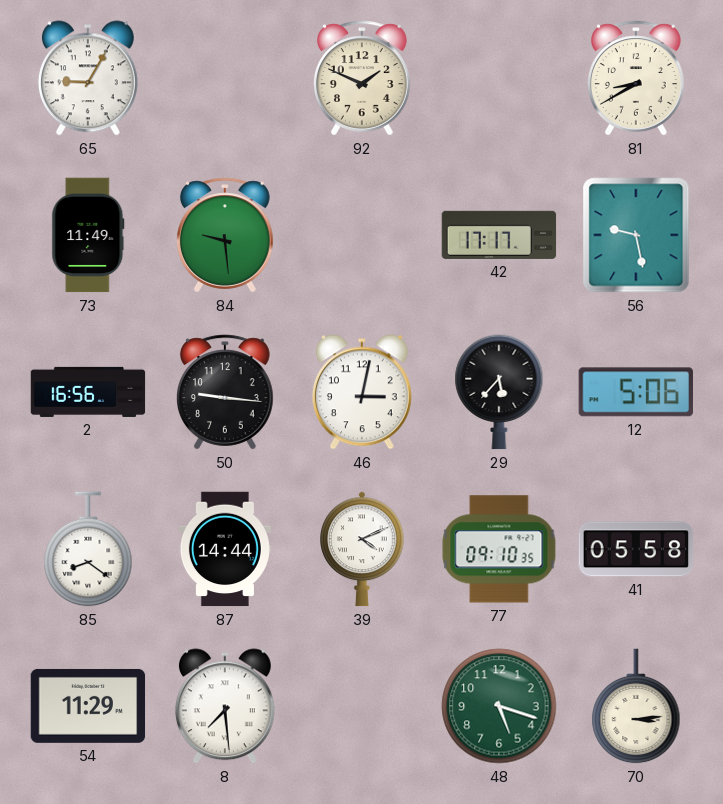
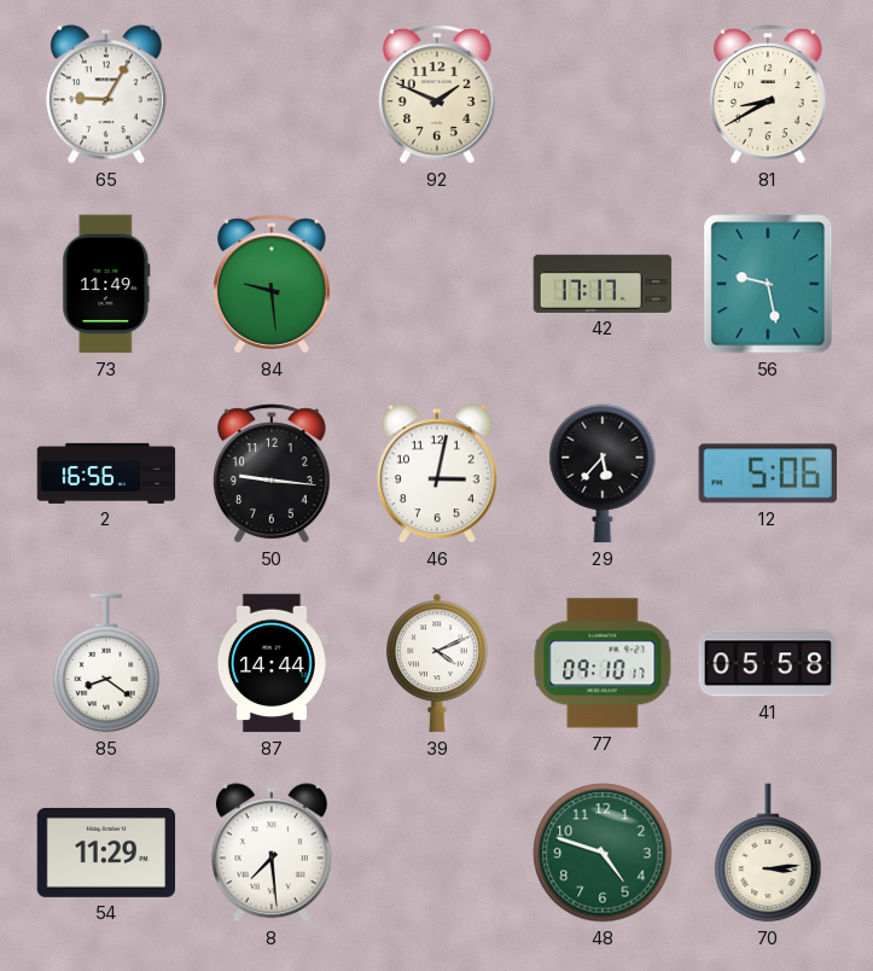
77: 09:10:35 -> 09:10:17 (603, 663)
48: 5:18 -> 4:48 (603, 853)
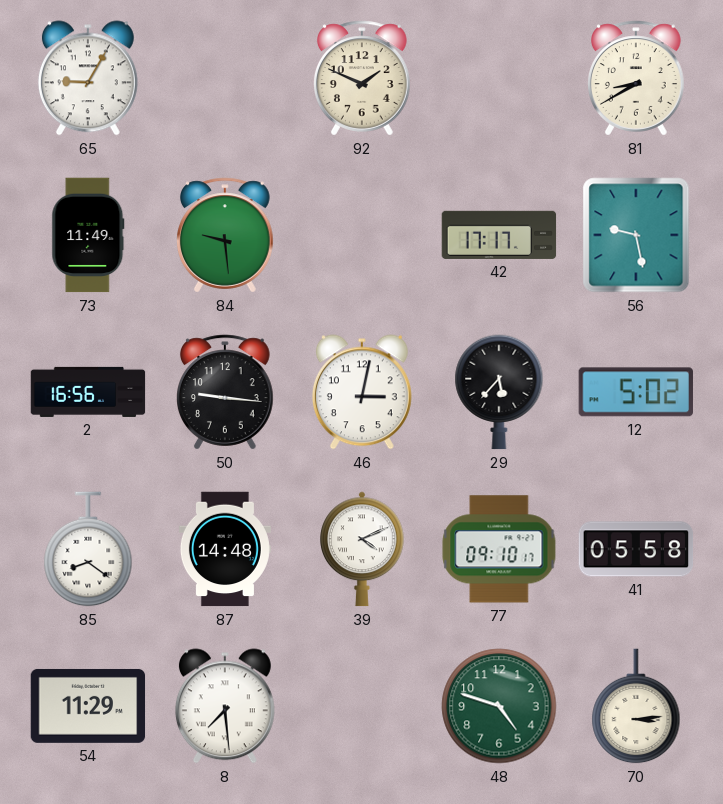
12: 5:06 -> 5:02 (635, 392)
87: 14:44 -> 14:48 (225, 549)
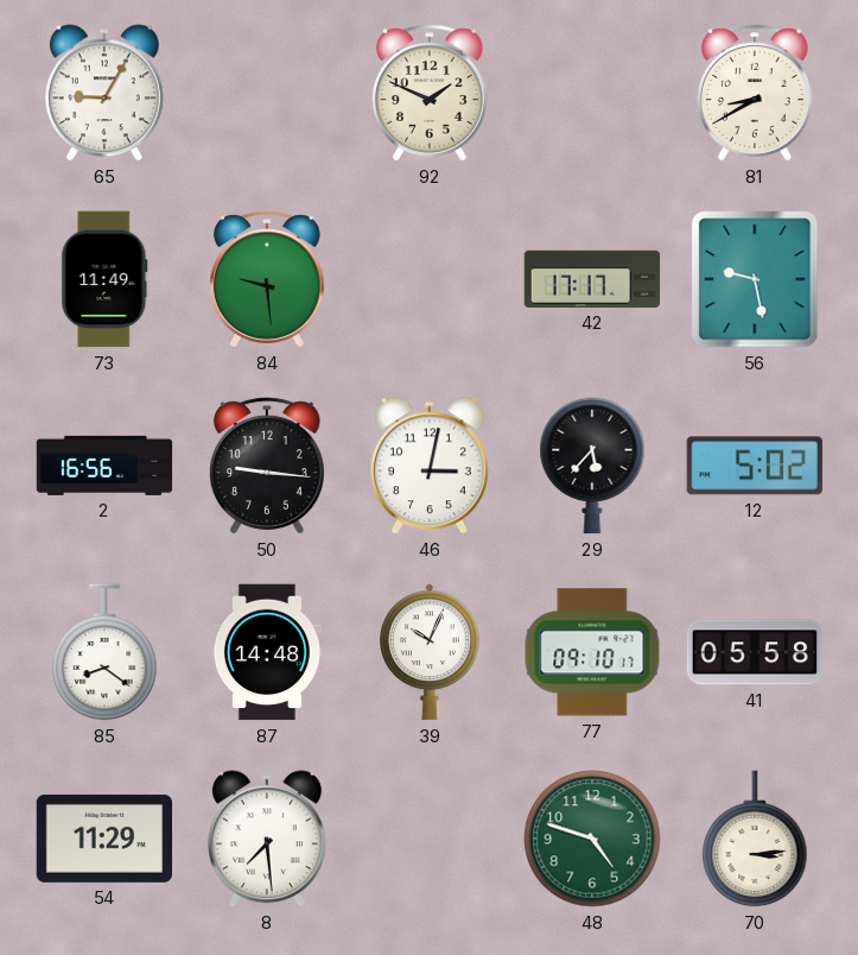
39: 4:11 -> 10:04 (431, 652)
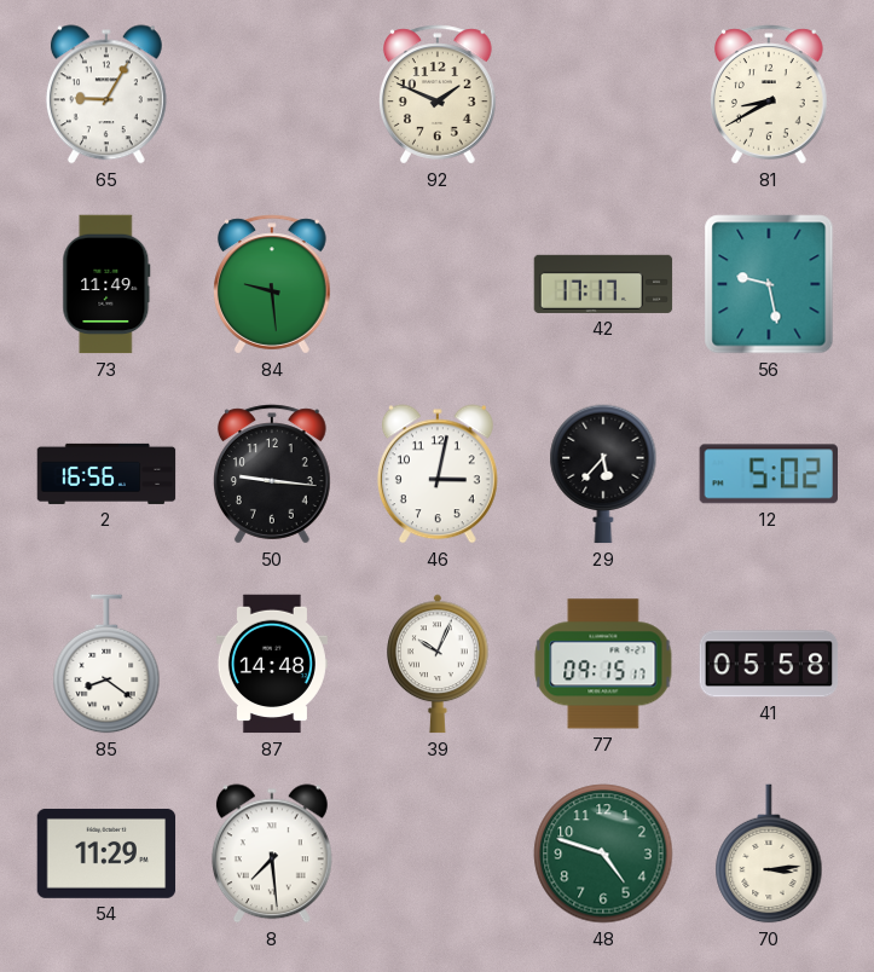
77: 09:10 -> 09:15 (603, 664)
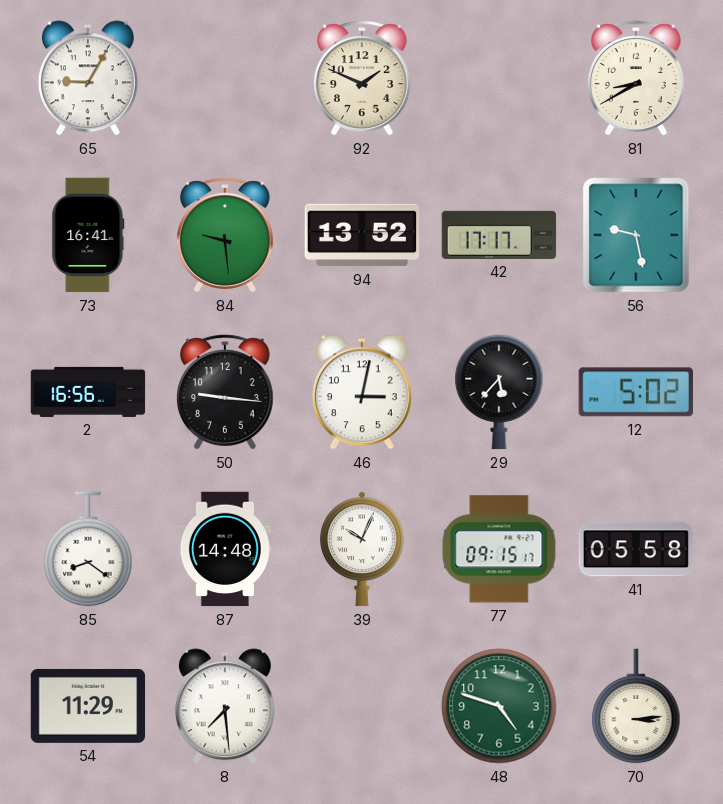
73: 11:49 -> 16:41 (88, 235)
94: none -> 13:52 (362, 235)
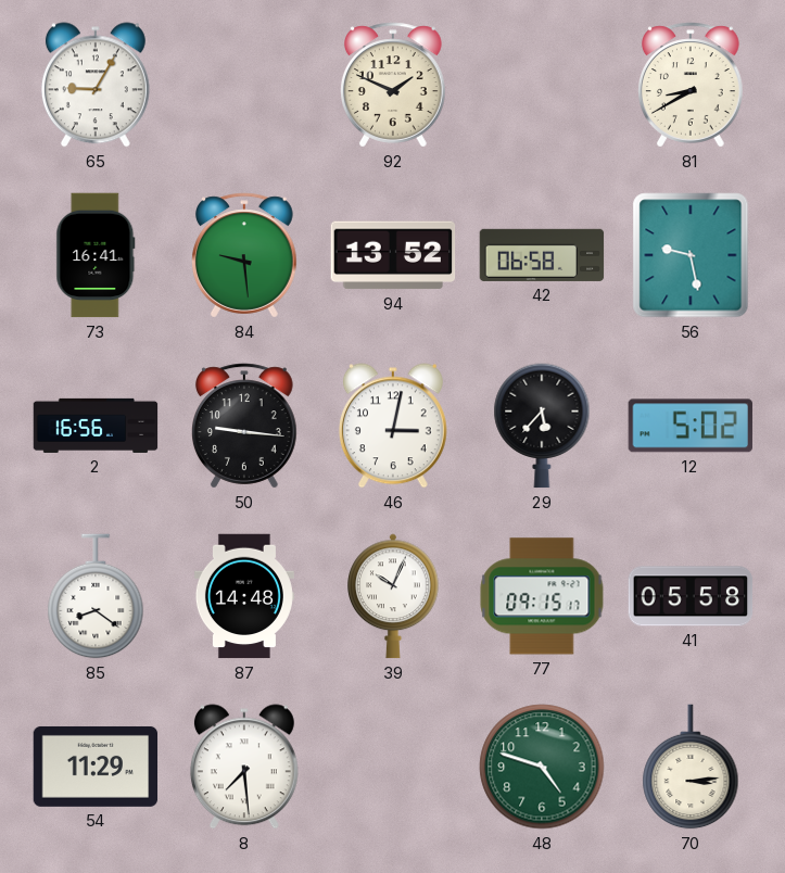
42: 17:17 -> 06:58 (542, 255)
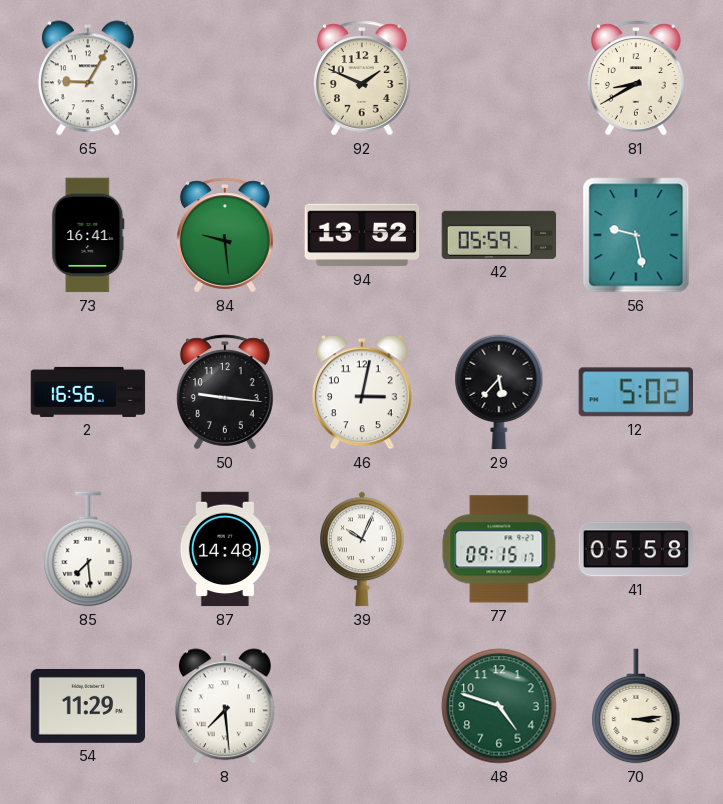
42: 06:58 -> 05:59 (499, 235)
85: 8:21 -> 7:29 (88, 549)
